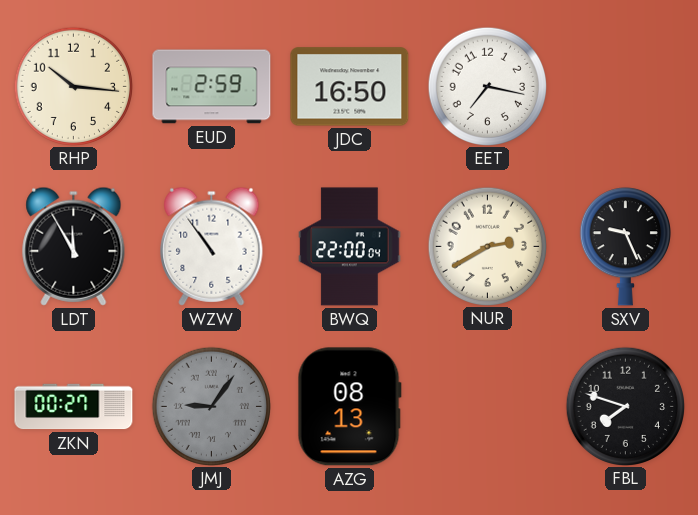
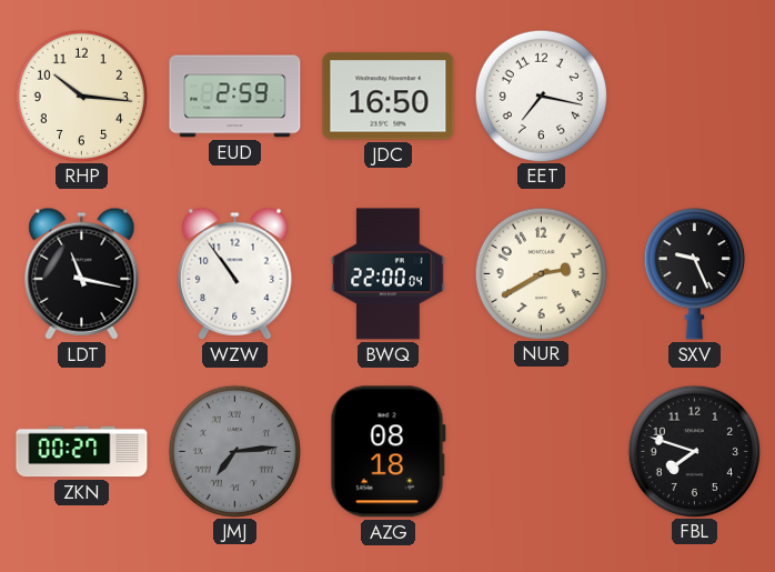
LDT: 11:55 -> 11:17 (82, 273)
JMJ: 9:06 -> 7:14 (234, 451)
AZG: 08:13 -> 08:18 (387, 452)
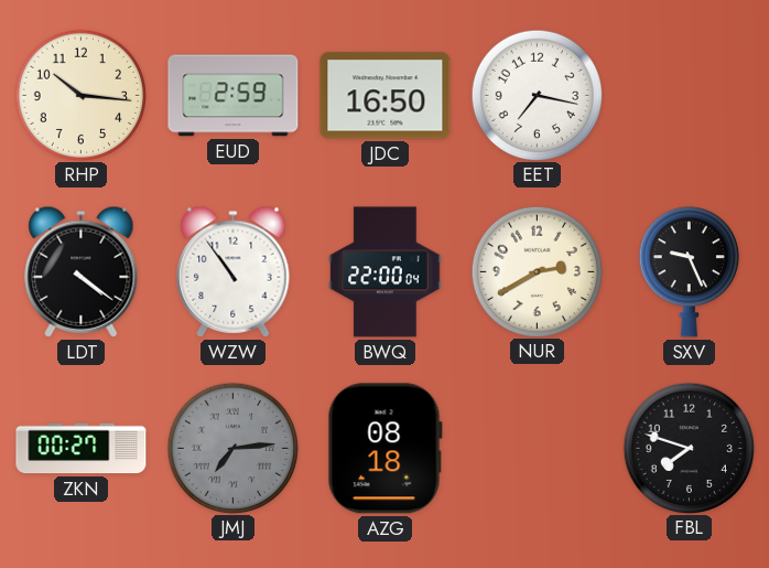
LDT: 11:17 -> 4:21 (82, 271)
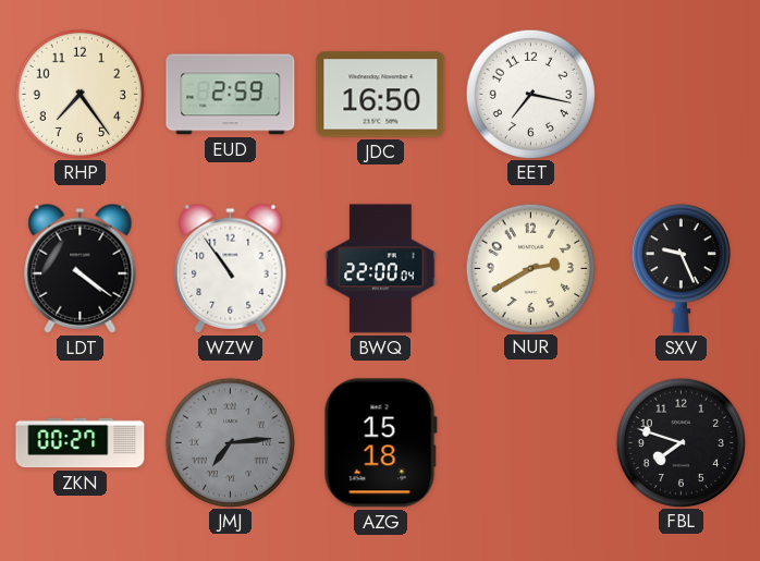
RHP: 10:16 -> 7:24 (79, 94)
AZG: 08:18 -> 15:18 (380, 443)
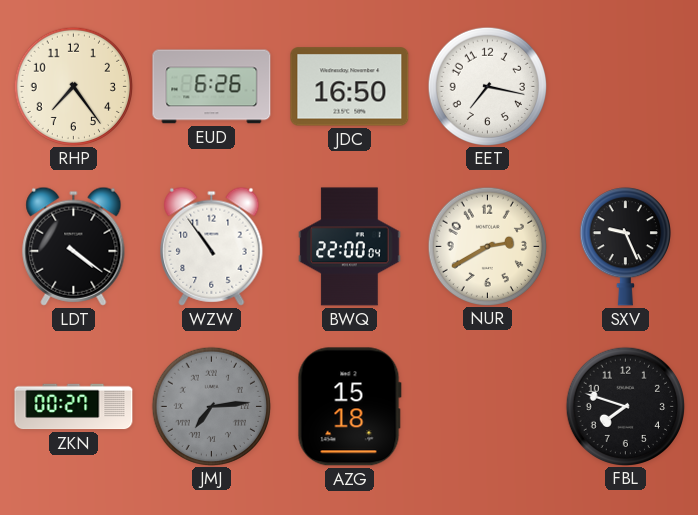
EUD: 2:59 -> 6:26 (212, 87)
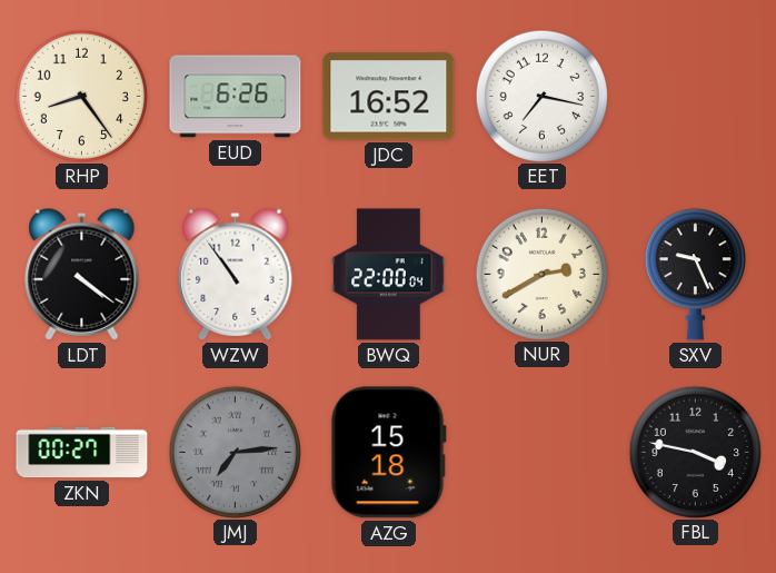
RHP: 7:24 -> 8:24 (81, 96)
JDC: 16:50 -> 16:52 (389, 97)
FBL: 7:48 -> 3:47 (695, 452)
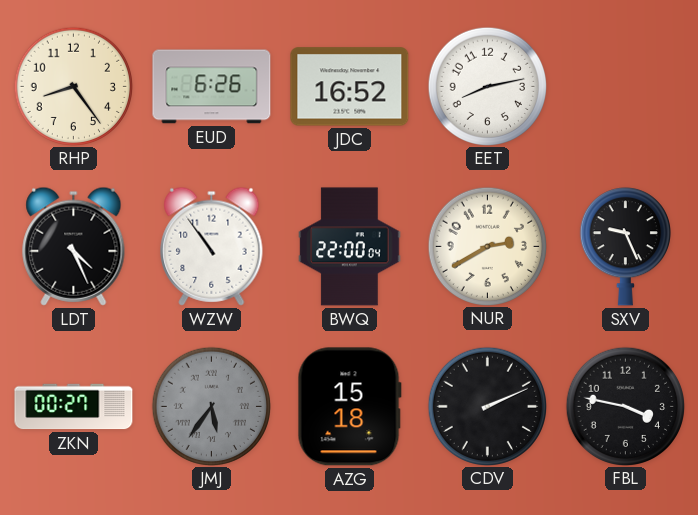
EET: 7:17 -> 8:13 (487, 86)
LDT: 4:21 -> 4:26 (74, 246)
JMJ: 7:14 -> 5:36 (211, 406)
CDV: none -> 2:11 (487, 406)
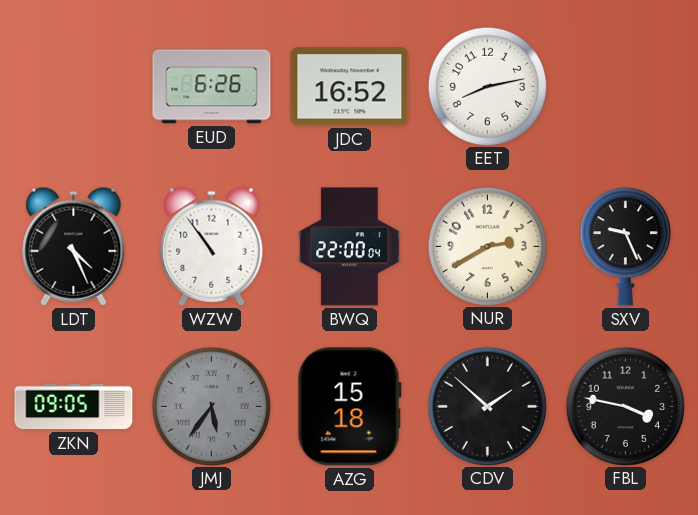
RHP: 8:24 -> none (73, 86)
ZKN: 00:27 -> 09:05 (74, 407)
CDV: 2:11 -> 1:52 (487, 406)
